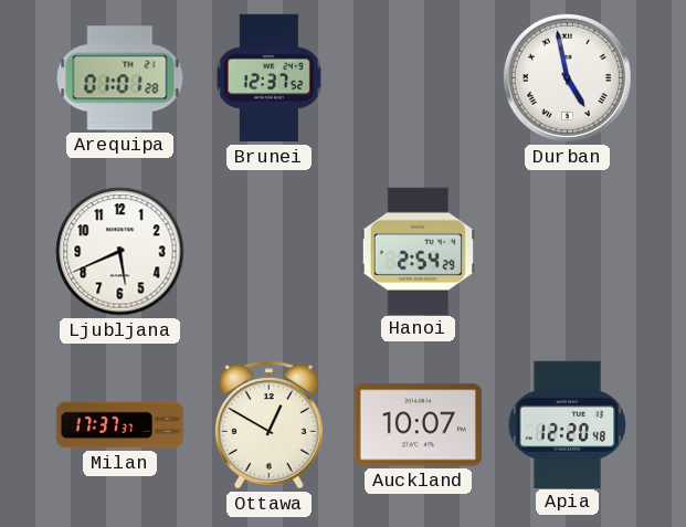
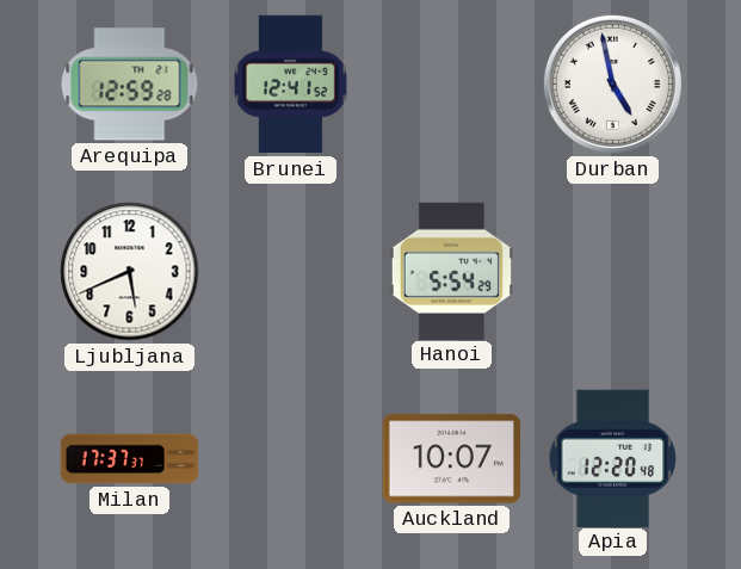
Arequipa: 01:01 -> 12:59 (130, 85)
Brunei: 12:37 -> 12:41 (290, 85)
Hanoi: 2:54 -> 5:54 (451, 271)
Ottawa: 12:50 -> none (268, 425)
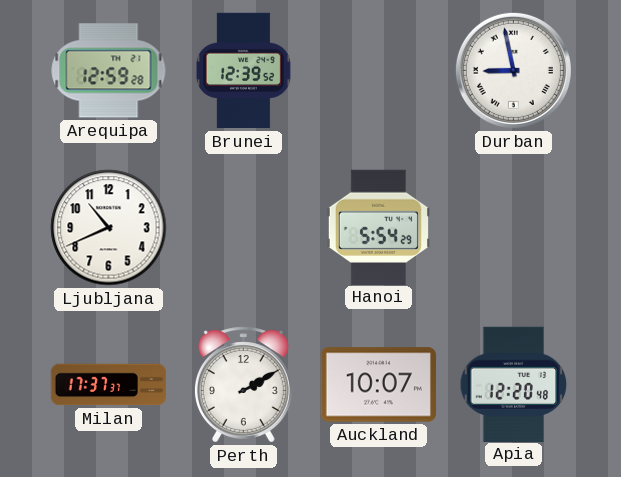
Brunei: 12:41 -> 12:39 (243, 71)
Durban: 4:58 -> 8:58 (513, 70)
Ljubljana: 5:41 -> 10:41 (109, 228)
Perth: none -> 2:10 (243, 385)
